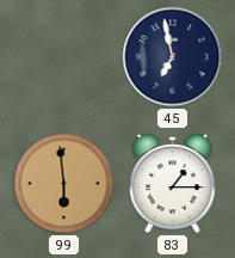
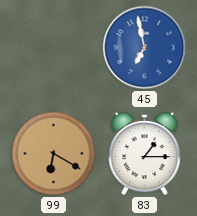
45 dial: navy -> blue (145, 48)
99: 5:59 -> 6:20 (54, 154)
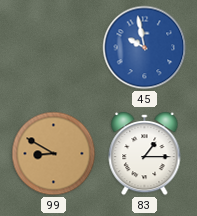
45: 6:58 -> 9:58 (145, 48)
99: 6:20 -> 8:50 (54, 154)
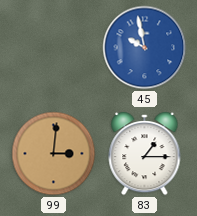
99: 8:50 -> 3:01 (54, 154)
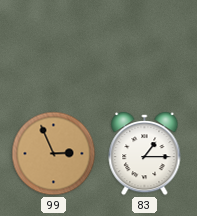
45: 9:58 -> none (145, 48)
99: 3:01 -> 2:56 (54, 154)
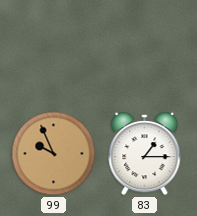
99: 2:56 -> 9:56 (54, 154)
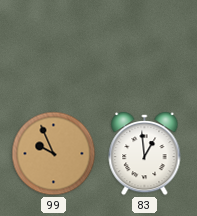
83: 1:15 -> 12:59 (145, 154)
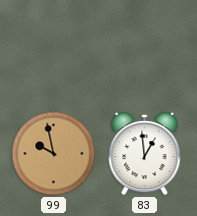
99: 9:56 -> 9:58 (54, 154)
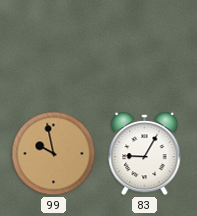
83: 12:59 -> 9:05 (145, 154)
